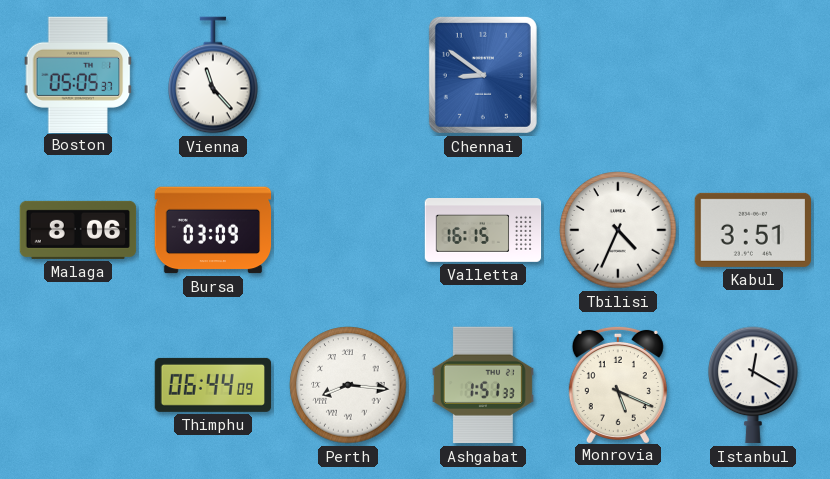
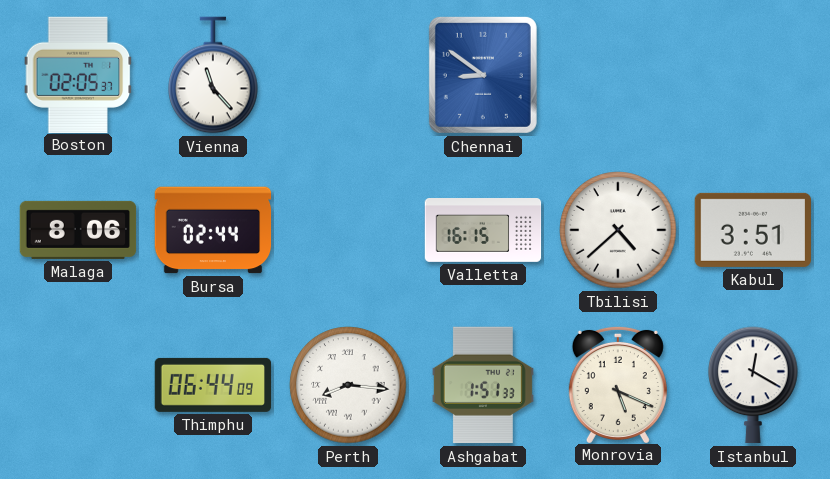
Boston: 05:05 -> 02:05 (78, 74)
Bursa: 03:09 -> 02:44 (213, 230)
Tbilisi: 4:34 -> 4:38 (618, 230)
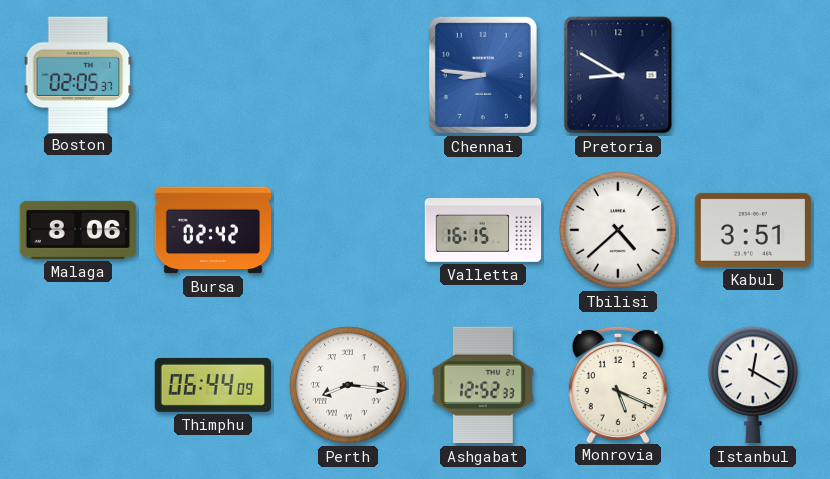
Vienna: 11:23 -> none (213, 75)
Chennai: 8:51 -> 8:46 (483, 75)
Pretoria: none -> 8:50 (618, 75)
Bursa: 02:44 -> 02:42 (213, 230)
Ashgabat: 1:51 -> 12:52 (483, 385)
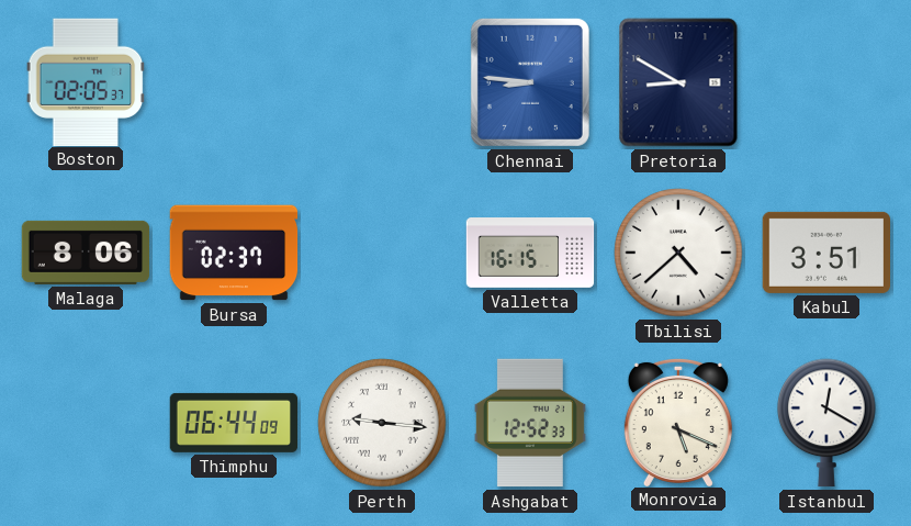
Bursa: 02:42 -> 02:37 (234, 253)
Perth: 8:16 -> 9:16 (382, 423)
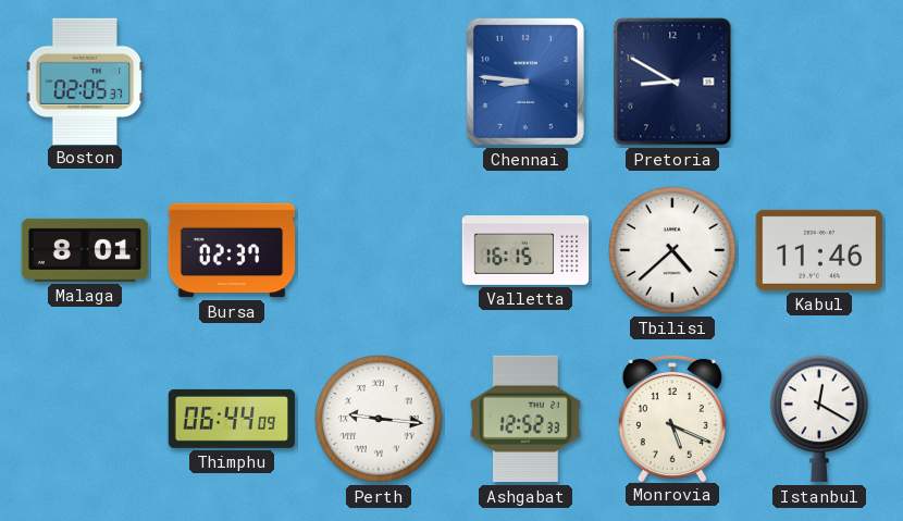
Malaga: 8:06 -> 8:01 (85, 250)
Kabul: 3:51 -> 11:46 (819, 250)
